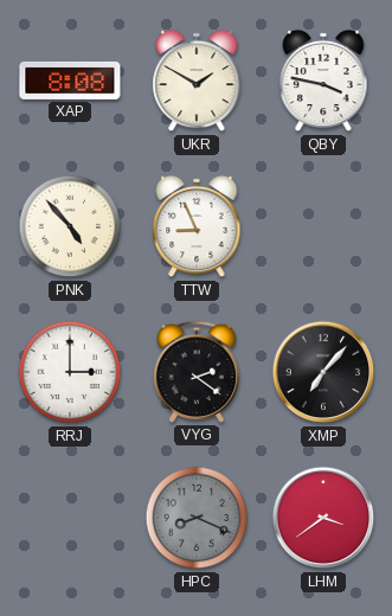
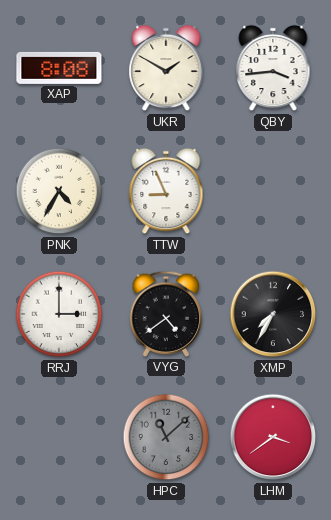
QBY: 3:47 -> 3:44 (273, 68)
PNK: 4:53 -> 4:35 (59, 191)
VYG: 2:21 -> 4:39 (166, 314)
XMP: 7:07 -> 7:35 (273, 314)
HPC: 8:19 -> 11:08 (166, 437)
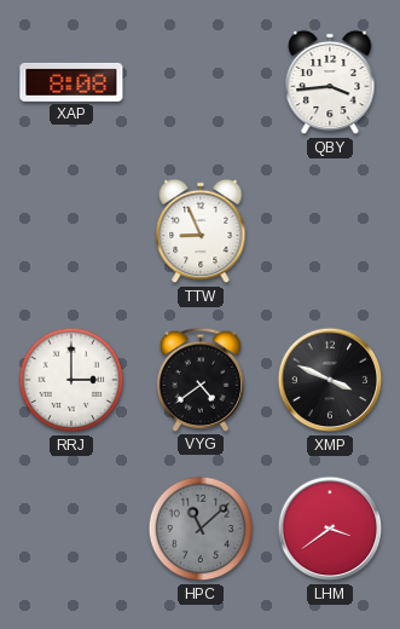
UKR: 1:50 -> none (166, 68)
PNK: 4:35 -> none (59, 191)
XMP: 7:35 -> 3:49 (330, 380)
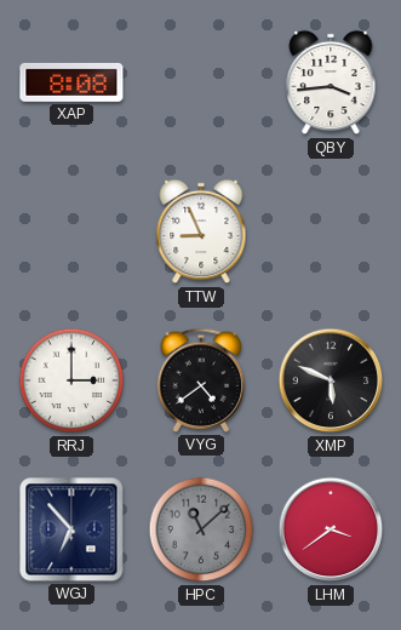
XMP: 3:49 -> 5:49 (331, 380)
WGJ: none -> 6:53 (71, 529)
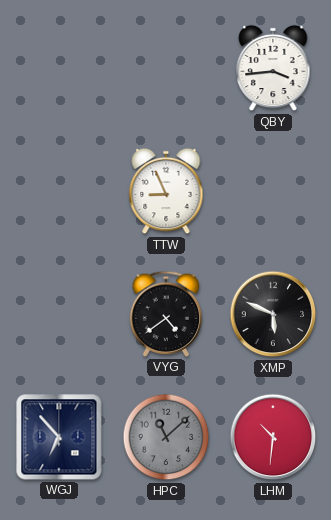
XAP: 8:08 -> none (71, 82)
RRJ: 3:00 -> none (71, 380)
LHM: 3:39 -> 10:31 (273, 437)
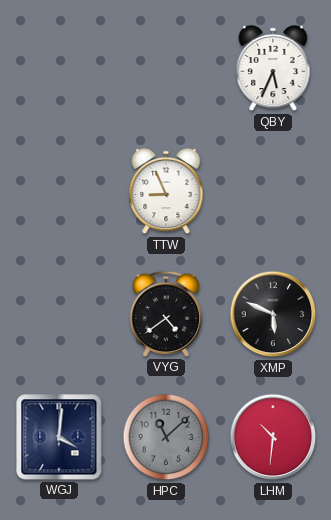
QBY: 3:44 -> 5:34 (273, 68)
WGJ: 6:53 -> 4:01 (59, 437)
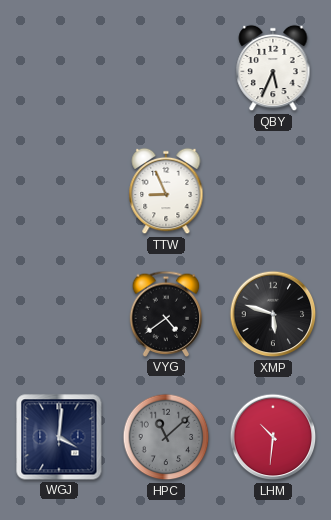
XMP: 5:49 -> 5:48 (273, 314)
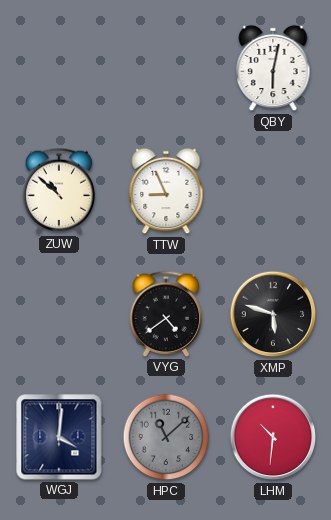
QBY: 5:34 -> 6:02 (273, 68)
ZUW: none -> 10:52 (59, 191)
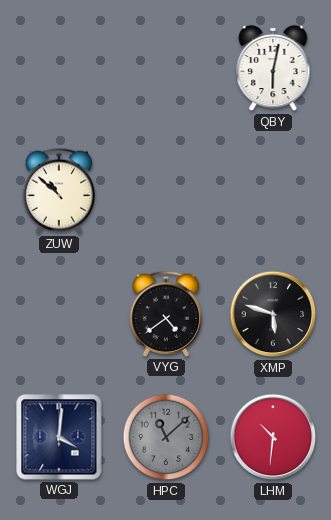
TTW: 8:56 -> none (166, 191)
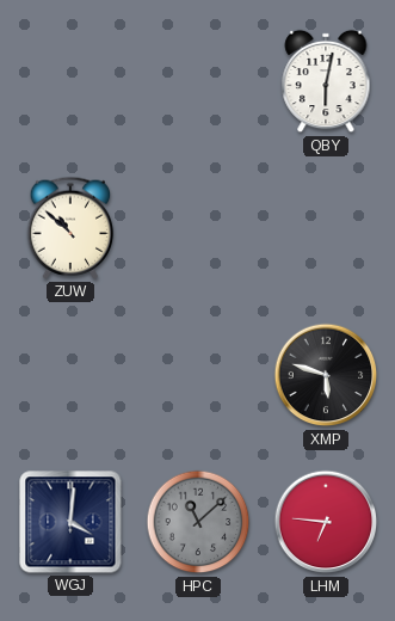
VYG: 4:39 -> none (166, 314)
LHM: 10:31 -> 6:46 (326, 522)
